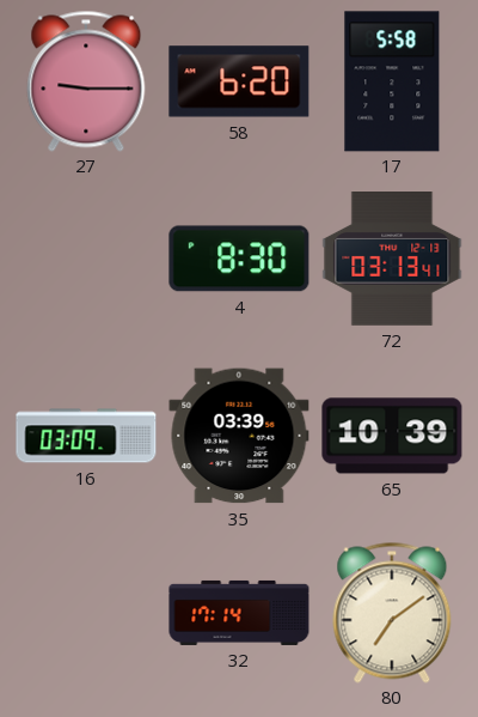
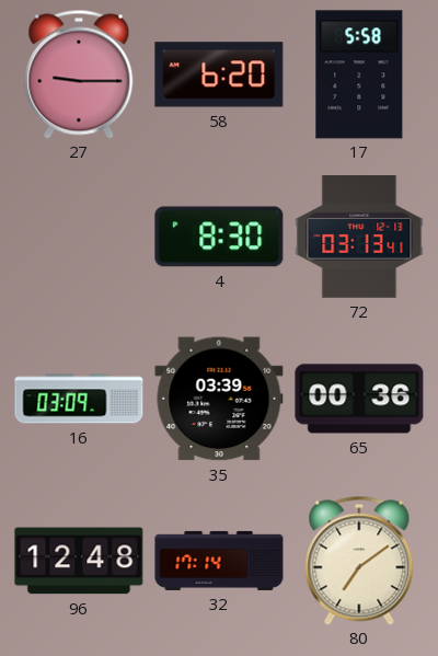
65: 10:39 -> 00:36 (359, 399)
96: none -> 12:48 (79, 561)
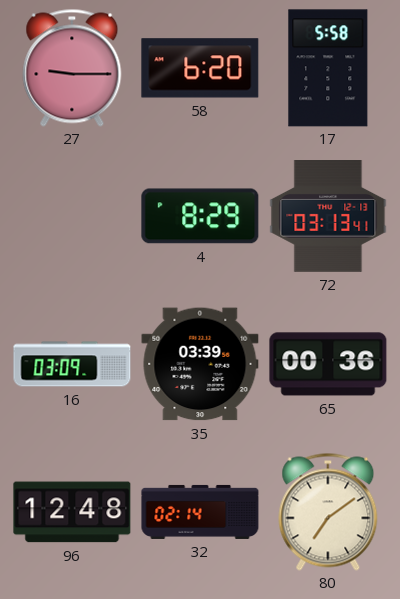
4: 8:30 -> 8:29 (200, 216)
32: 17:14 -> 02:14 (200, 512)
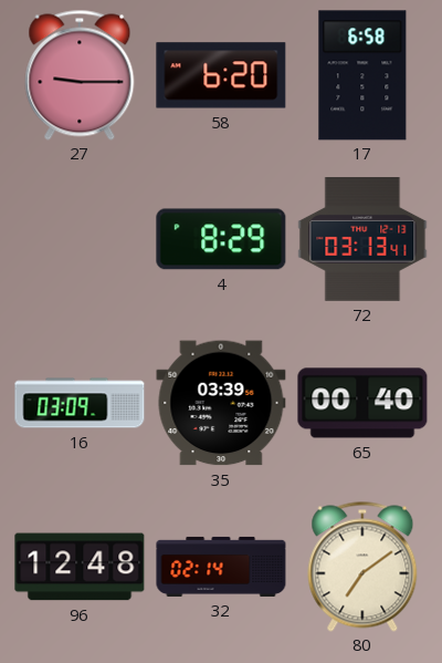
17: 5:58 -> 6:58 (362, 75)
65: 00:36 -> 00:40 (362, 403)
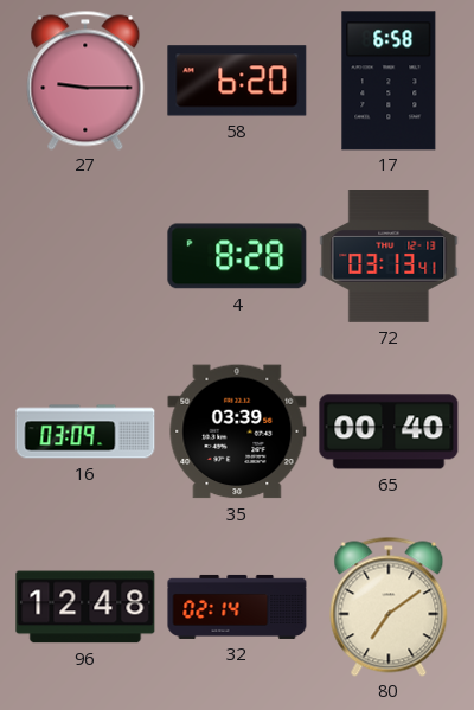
4: 8:29 -> 8:28 (237, 256)
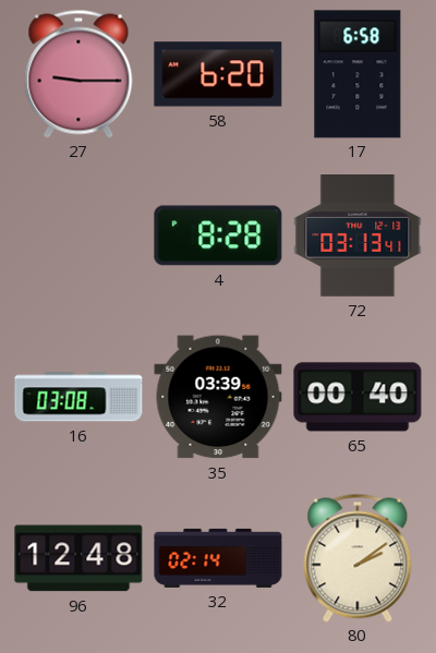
16: 03:09 -> 03:08 (78, 397)
80: 7:09 -> 2:09 (358, 558)
